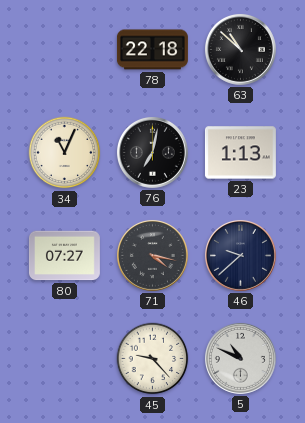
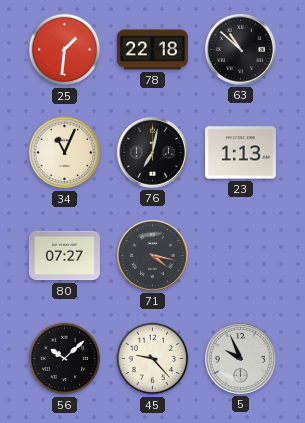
25: none -> 1:31 (65, 50)
46: 9:38 -> none (240, 255)
56: none -> 10:08 (65, 359)
5: 10:49 -> 9:56 (240, 358)
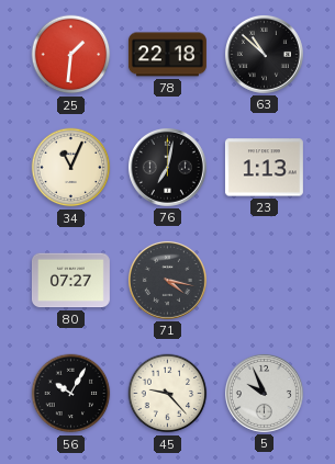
56: 10:08 -> 10:05 (71, 394)
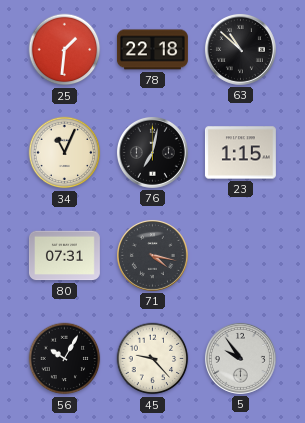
23: 1:13 -> 1:15 (240, 153)
80: 07:27 -> 07:31 (64, 256)
5: 9:56 -> 9:54 (240, 358)
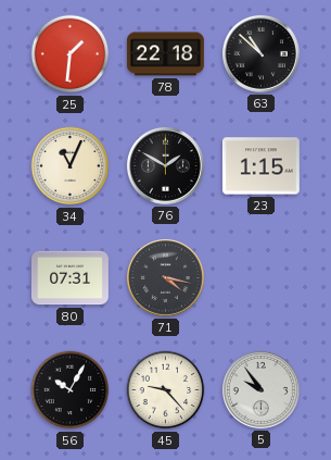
76: 7:02 -> 1:50 (165, 165)
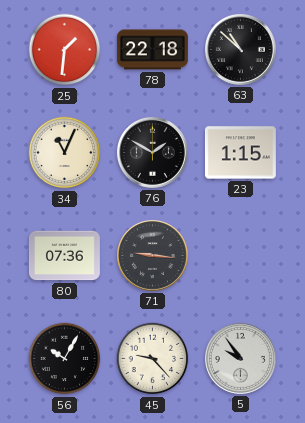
80: 07:31 -> 07:36 (64, 256)
71: 4:17 -> 9:16 (152, 255)
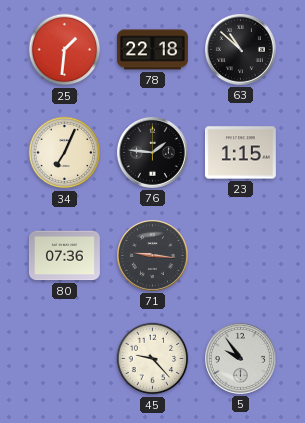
34: 11:04 -> 7:04 (65, 153)
76: 1:50 -> 1:46 (152, 152)
56: 10:05 -> none (65, 359)
